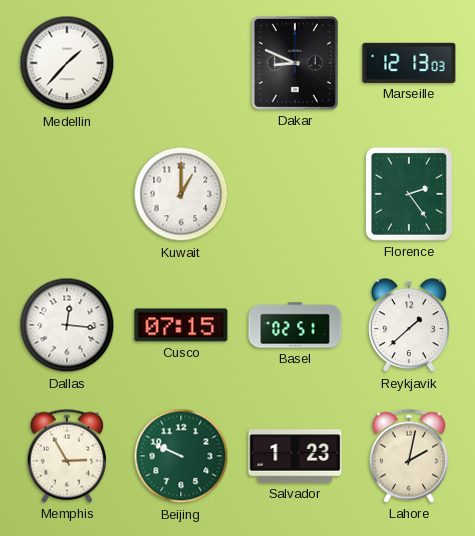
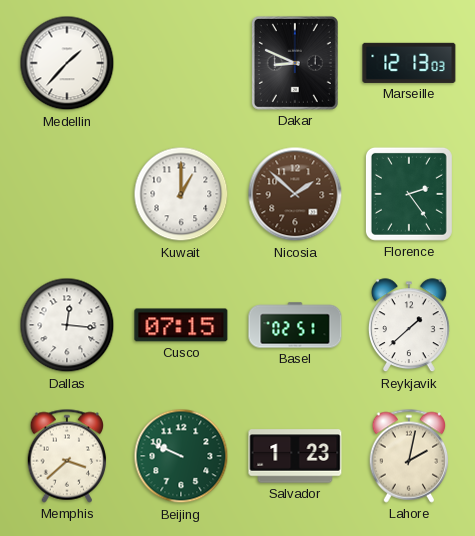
Nicosia: none -> 1:52 (295, 194)
Memphis: 2:55 -> 3:38 (67, 456)
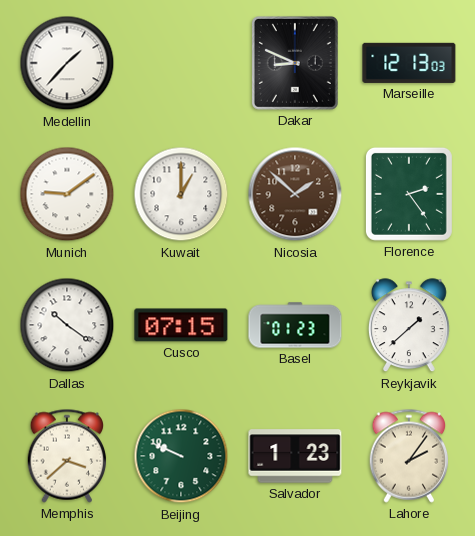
Munich: none -> 9:09 (67, 194)
Dallas: 12:16 -> 10:21 (67, 325)
Basel: 02:51 -> 01:23 (295, 325)
Lahore: 2:02 -> 2:06 (409, 456)
